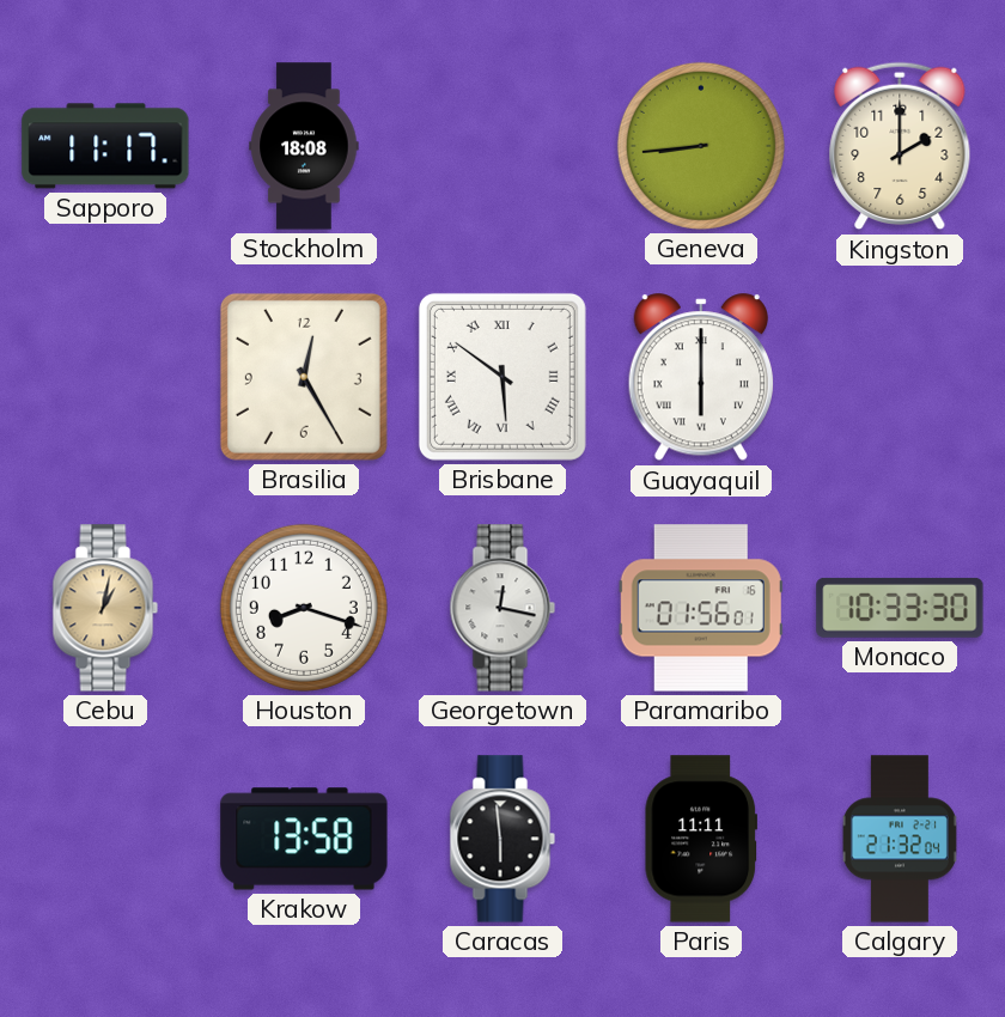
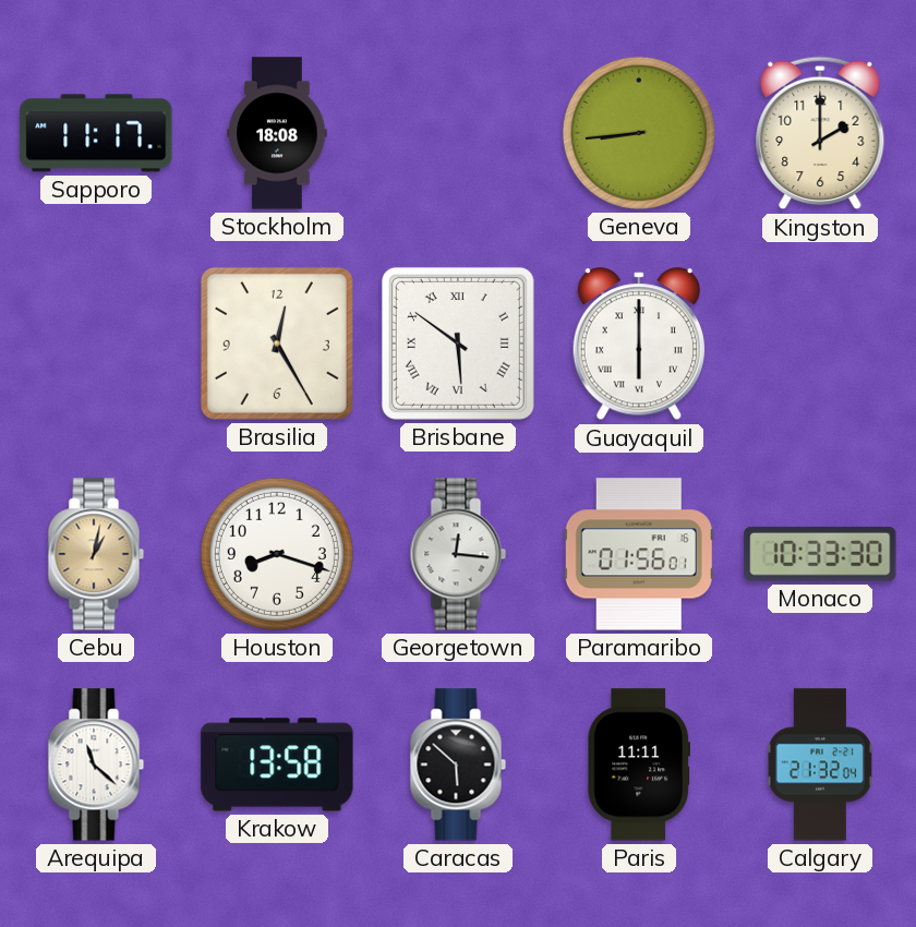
Georgetown: 12:17 -> 12:16 (458, 554)
Arequipa: none -> 11:22 (96, 765)
Caracas: 5:59 -> 5:52 (458, 765)
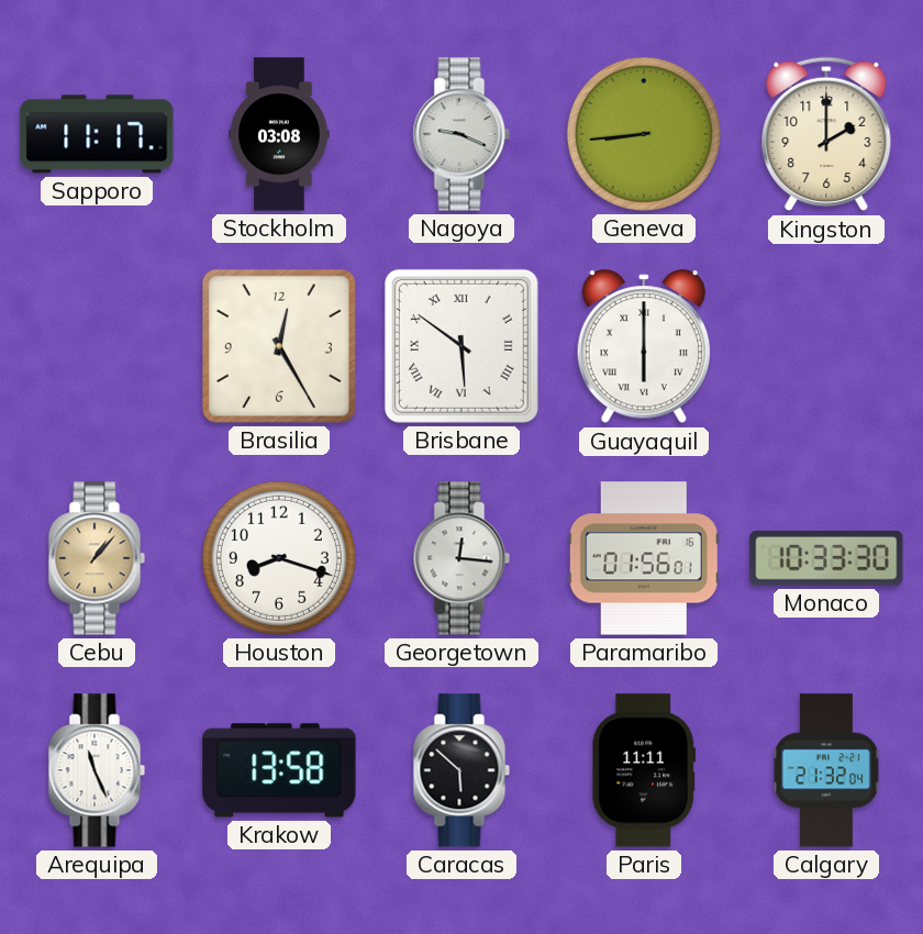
Stockholm: 18:08 -> 03:08 (279, 134)
Nagoya: none -> 9:19 (462, 134)
Cebu: 1:02 -> 1:07 (97, 558)
Arequipa: 11:22 -> 11:26 (97, 770)
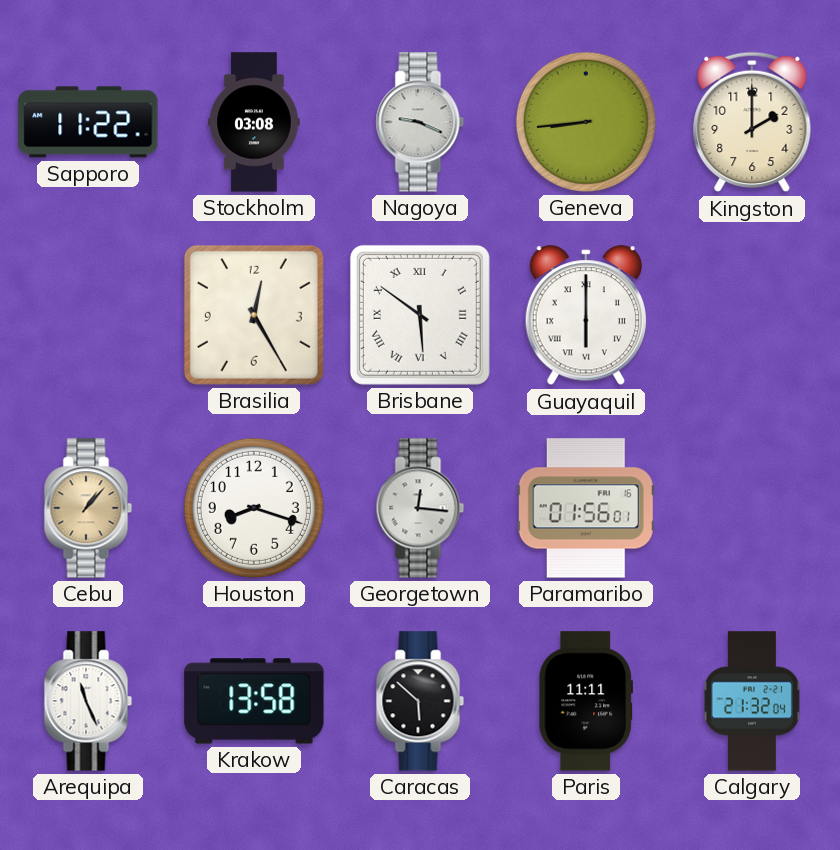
Sapporo: 11:17 -> 11:22 (88, 122)
Monaco: 10:33 -> none (826, 558)
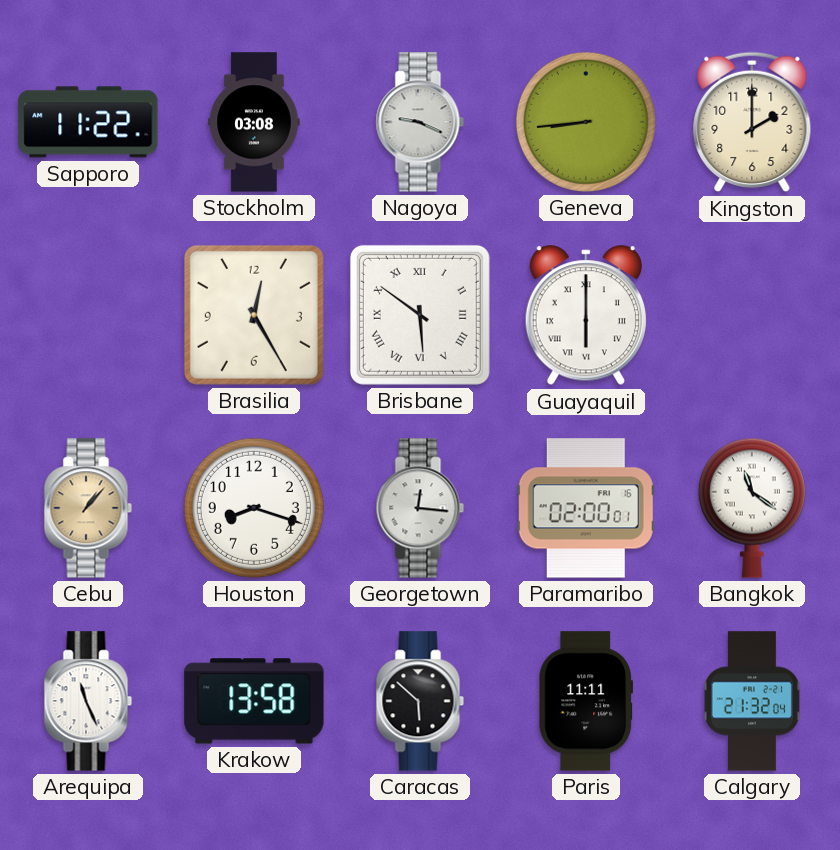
Paramaribo: 01:56 -> 02:00 (586, 508)
Bangkok: none -> 11:21 (752, 508)
